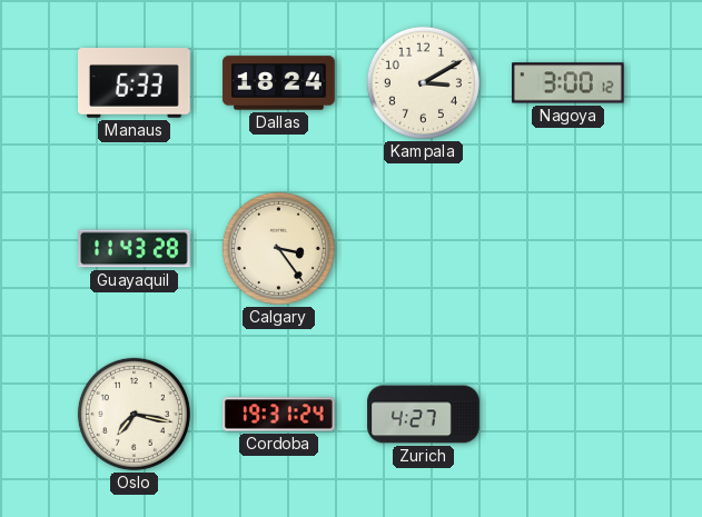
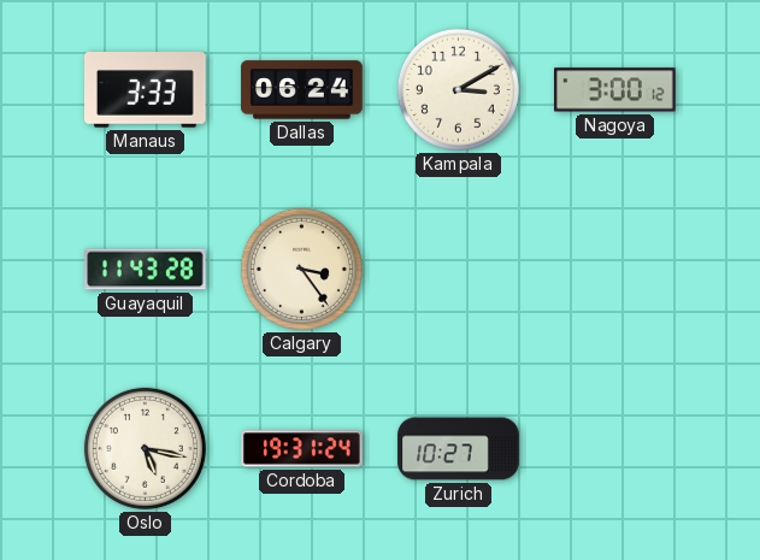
Manaus: 6:33 -> 3:33 (146, 90)
Dallas: 18:24 -> 06:24 (302, 90)
Oslo: 7:17 -> 5:17 (145, 448)
Zurich: 4:27 -> 10:27 (459, 449)
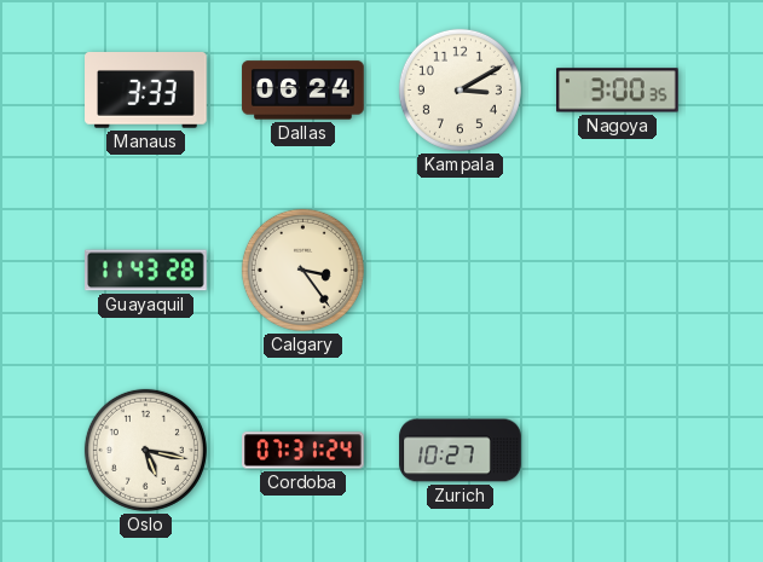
Nagoya: 3:00:12 -> 3:00:35 (618, 91)
Cordoba: 19:31 -> 07:31 (304, 451)
